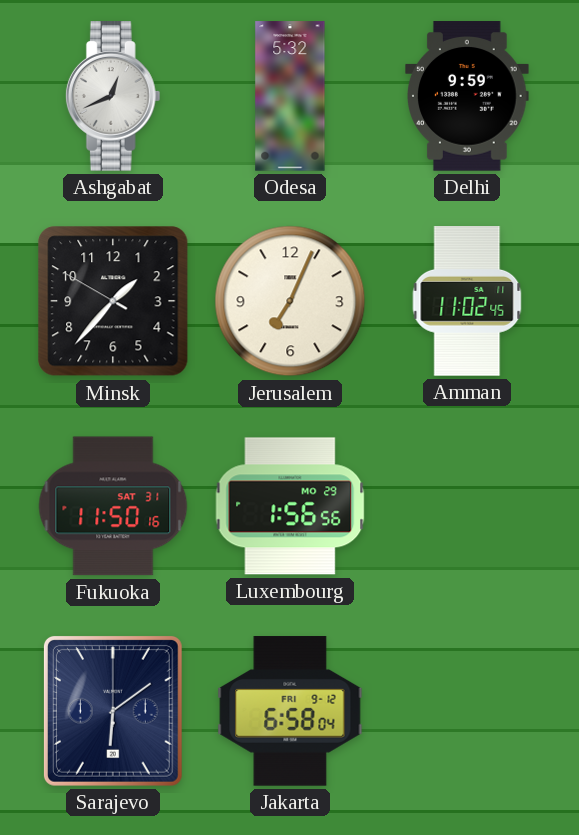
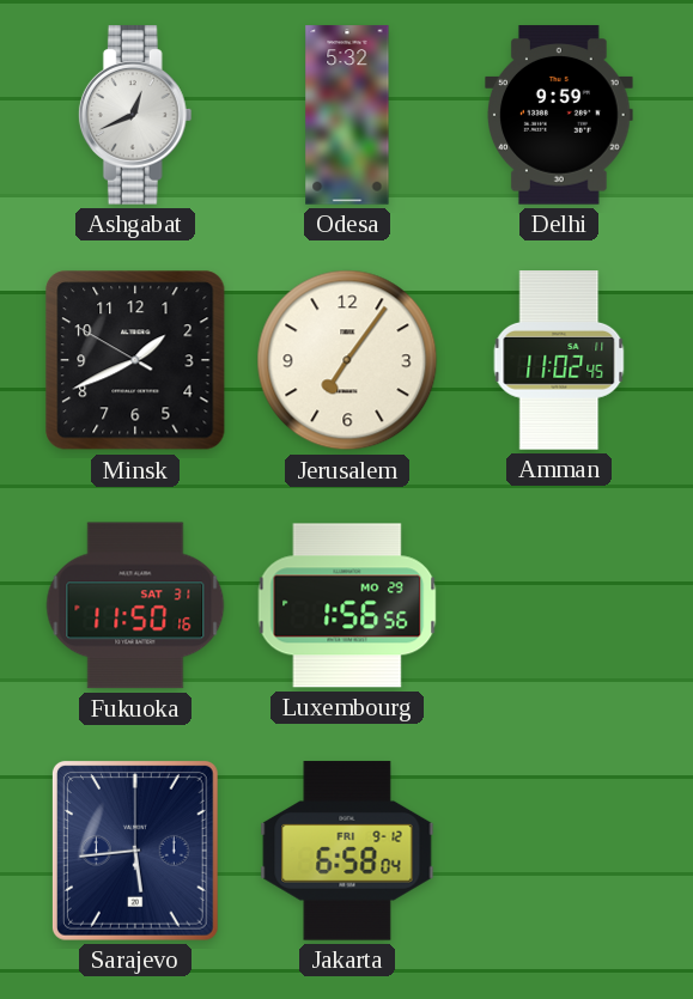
Minsk: 1:36 -> 1:40 (135, 360)
Jerusalem: 7:04 -> 7:06 (347, 360)
Sarajevo: 6:09 -> 5:44 (135, 851)
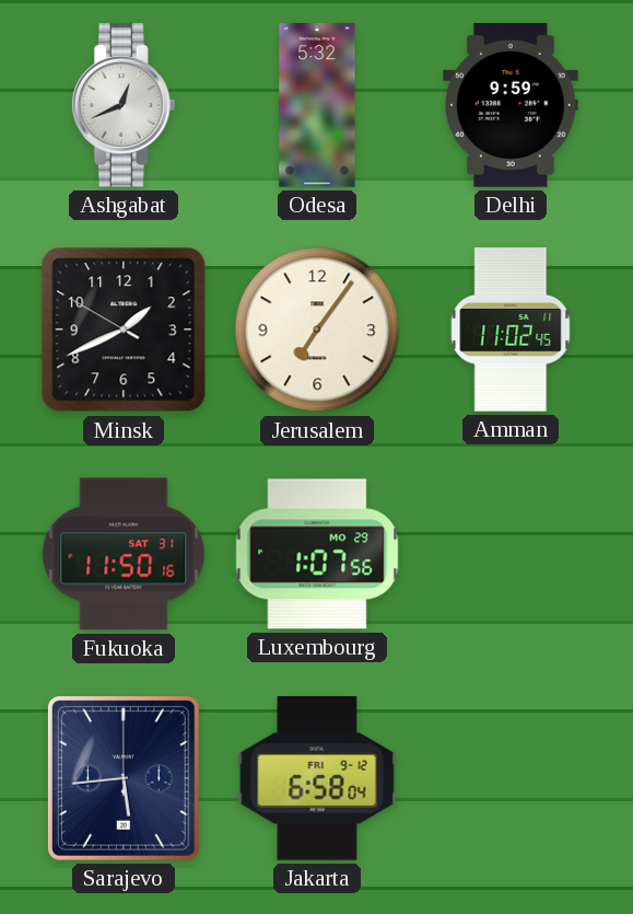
Luxembourg: 1:56 -> 1:07 (317, 554)
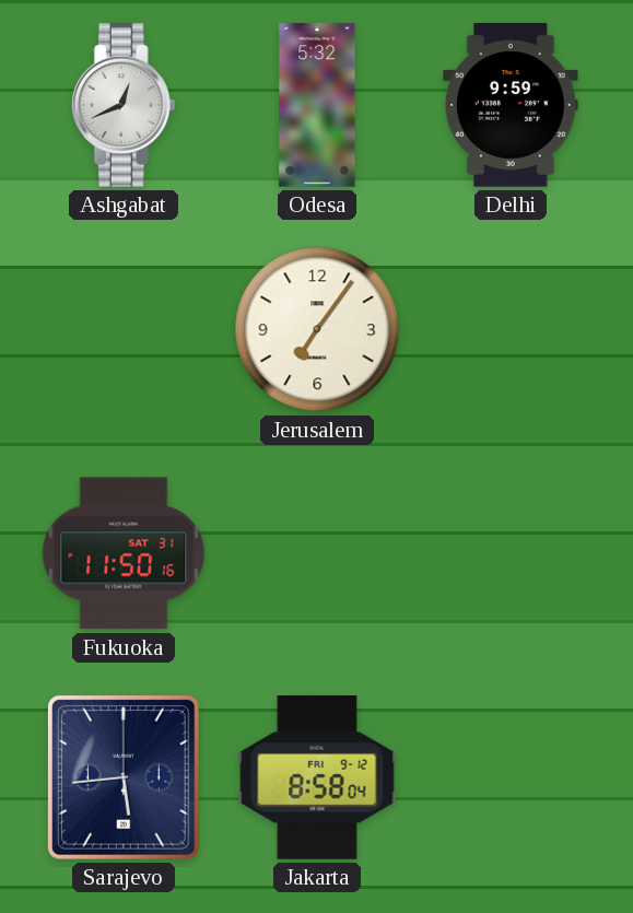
Minsk: 1:40 -> none (124, 329)
Amman: 11:02 -> none (511, 329)
Luxembourg: 1:07 -> none (317, 554)
Jakarta: 6:58 -> 8:58 (317, 777)
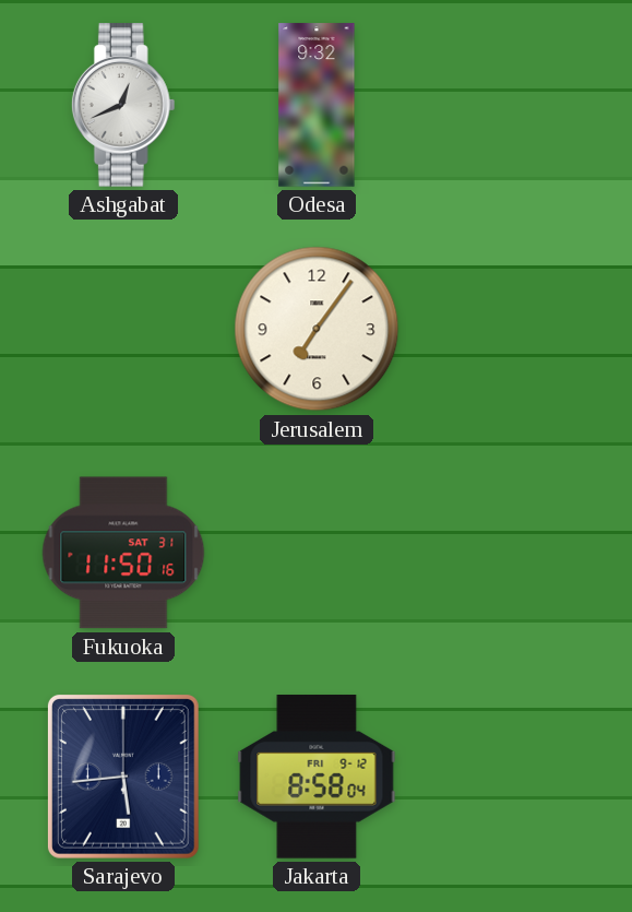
Odesa: 5:32 -> 9:32 (317, 105)
Delhi: 9:59 -> none (512, 105)
